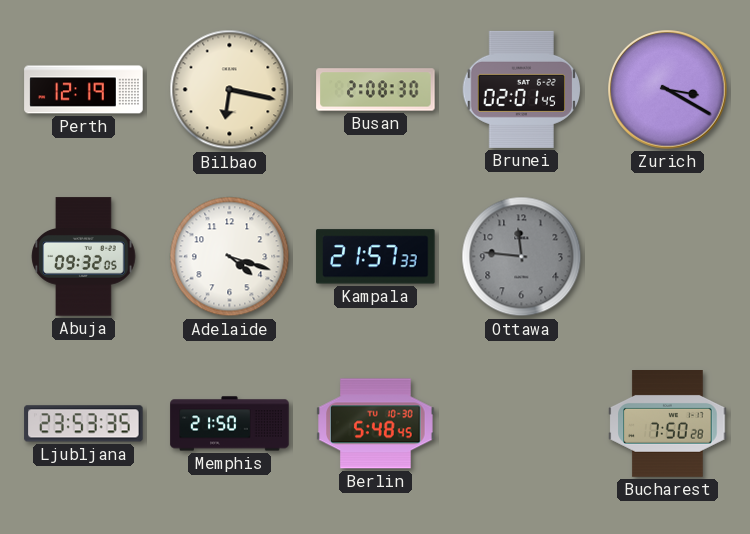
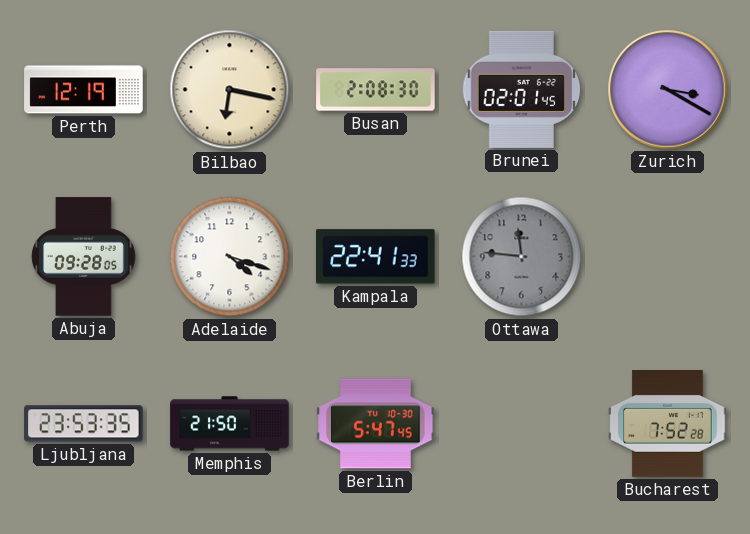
Abuja: 09:32 -> 09:28 (84, 257)
Kampala: 21:57 -> 22:41 (376, 257)
Berlin: 5:48 -> 5:47 (376, 424)
Bucharest: 7:50 -> 7:52 (668, 424)
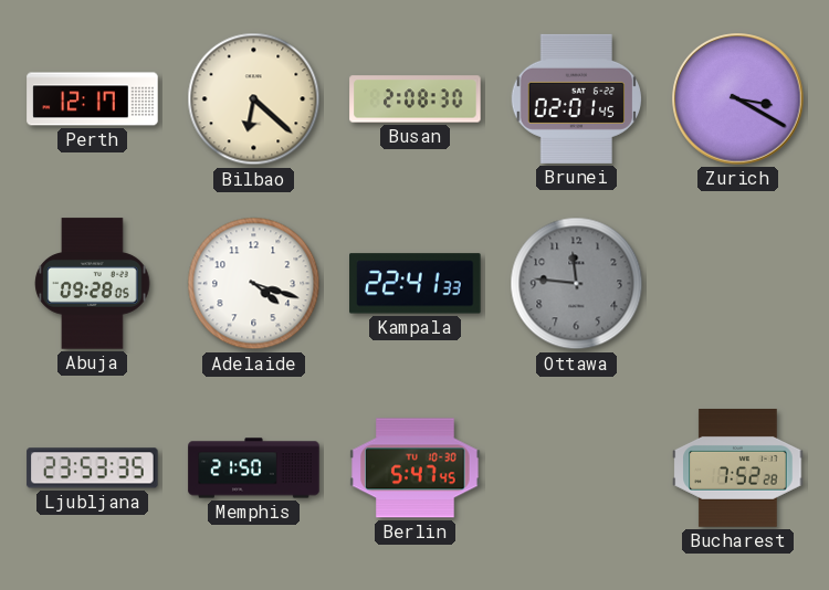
Perth: 12:19 -> 12:17 (93, 99)
Bilbao: 6:17 -> 6:22 (254, 99)
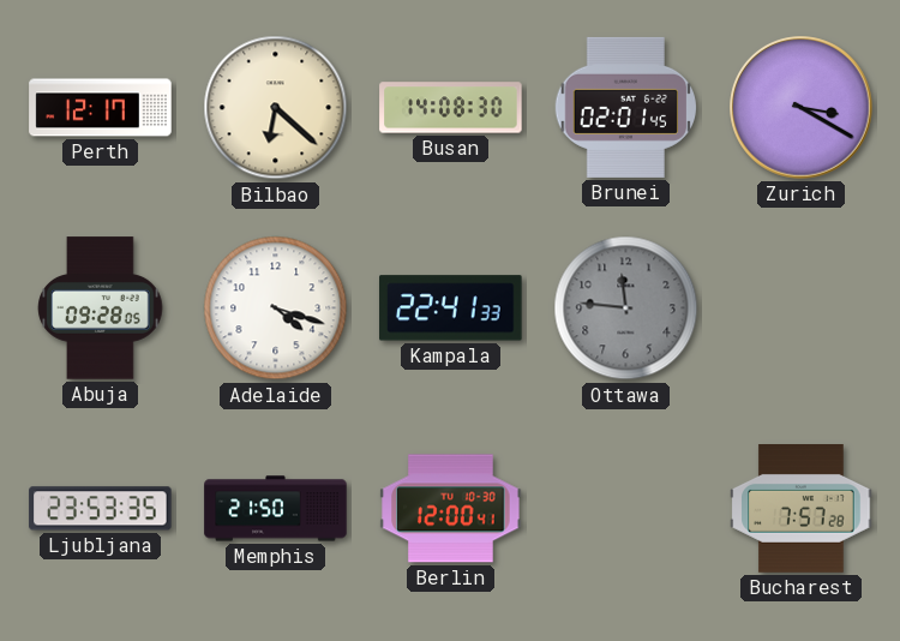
Busan: 2:08 -> 14:08 (451, 108)
Berlin: 5:47 -> 12:00 (451, 509)
Bucharest: 7:52 -> 7:57 (802, 509)
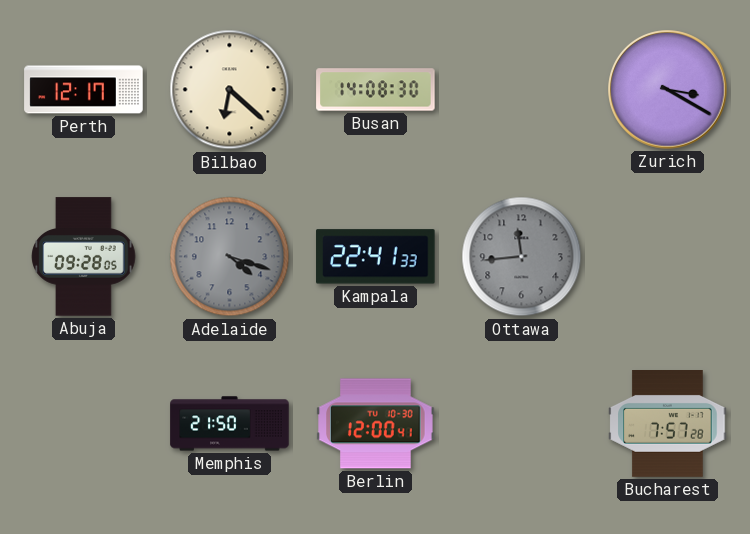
Brunei: 02:01 -> none (626, 107)
Adelaide dial: white -> grey (230, 257)
Ottawa: 11:46 -> 11:44 (522, 257)
Ljubljana: 23:53 -> none (101, 509)
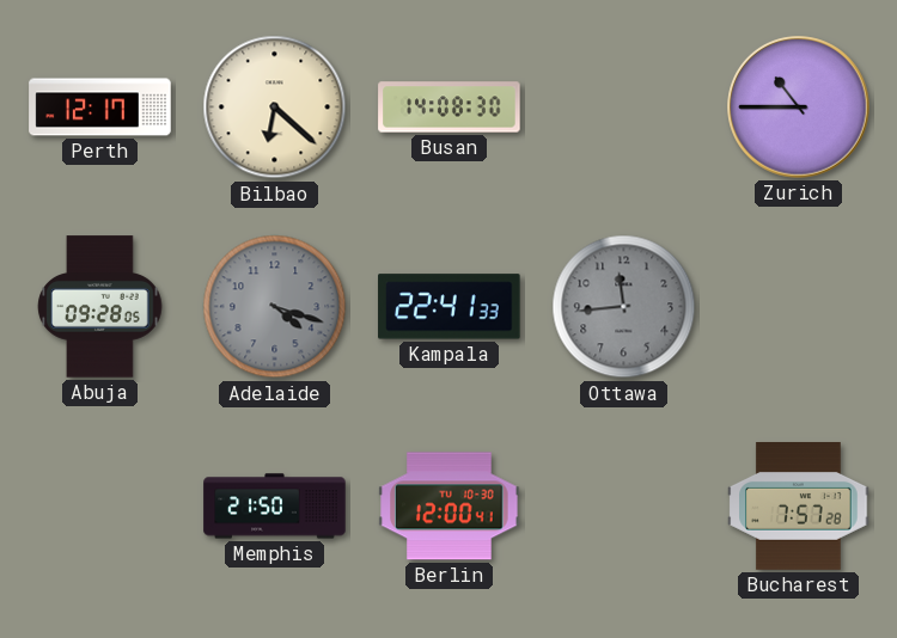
Zurich: 3:20 -> 10:45 (799, 108)
